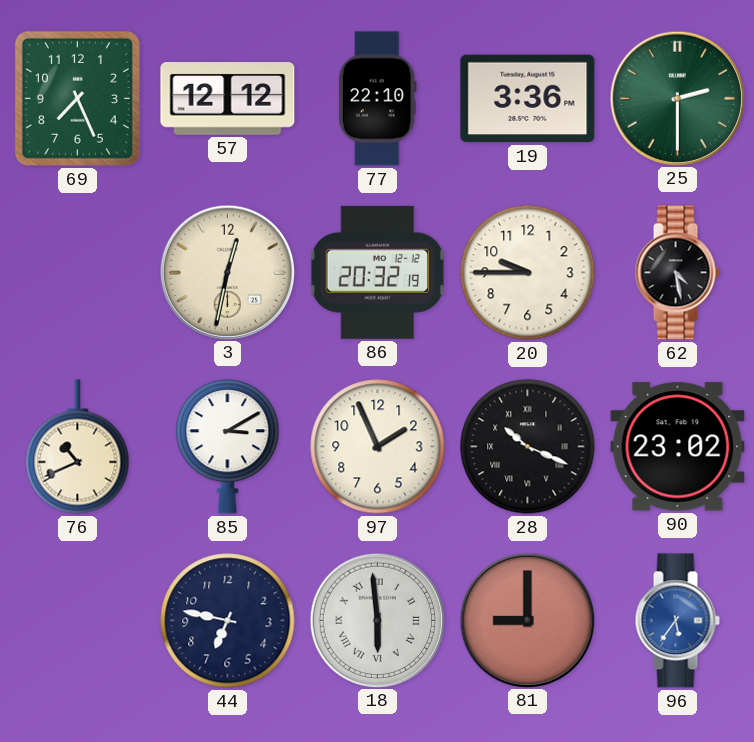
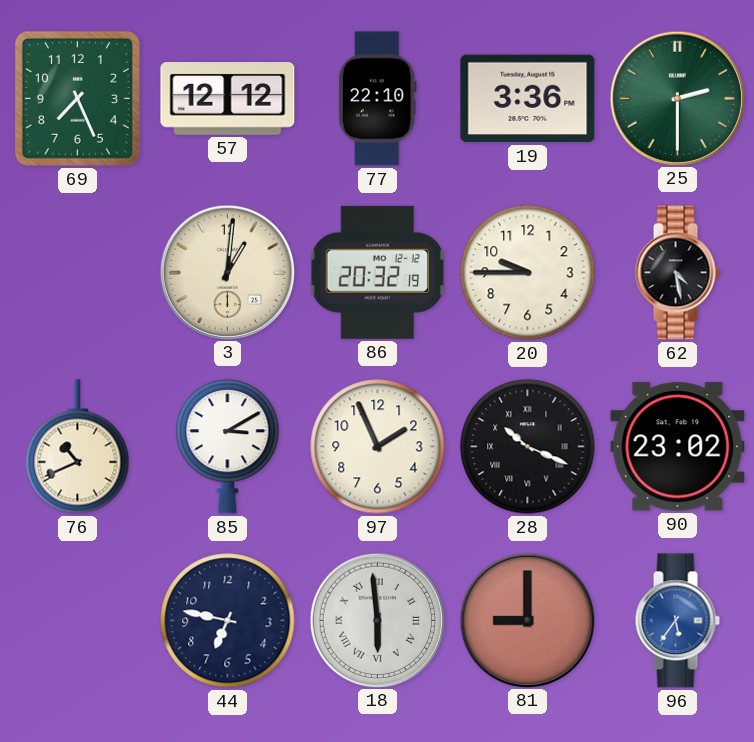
3: 12:32 -> 1:01 (227, 272)
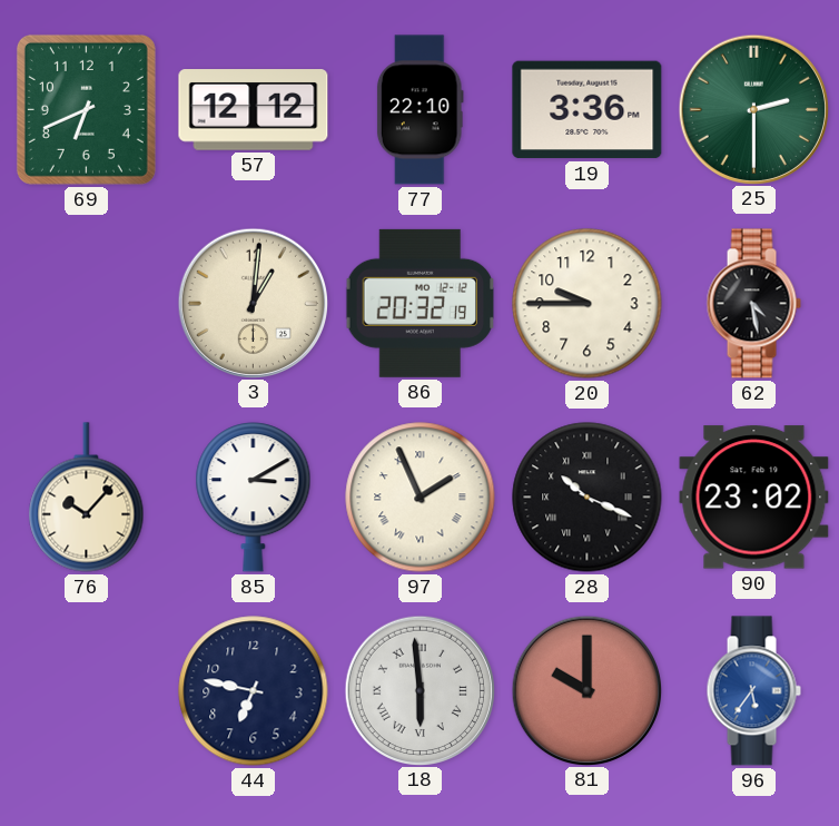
69: 7:26 -> 6:41 (86, 109)
76: 10:41 -> 10:07 (87, 498)
97 numerals: Arabic -> Roman (421, 498)
81: 9:00 -> 10:00 (586, 690)
